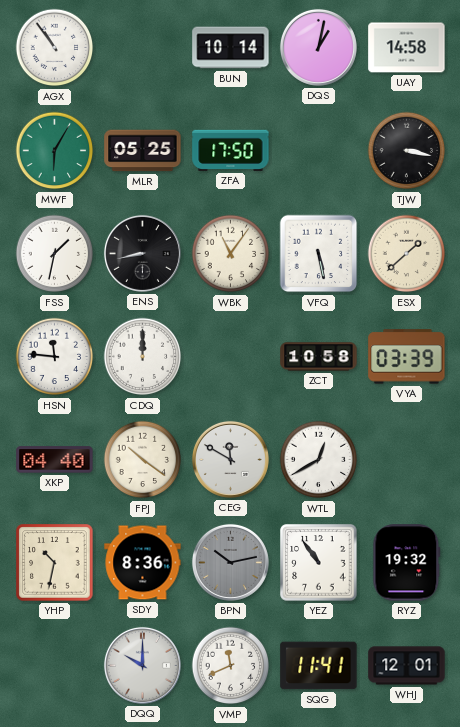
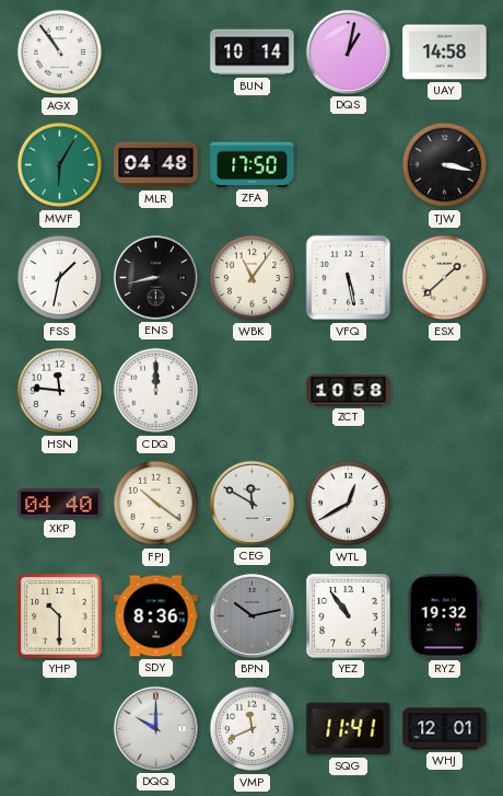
MLR: 05:25 -> 04:48 (156, 165)
VYA: 03:39 -> none (407, 357)
YHP: 10:32 -> 10:30 (60, 616)
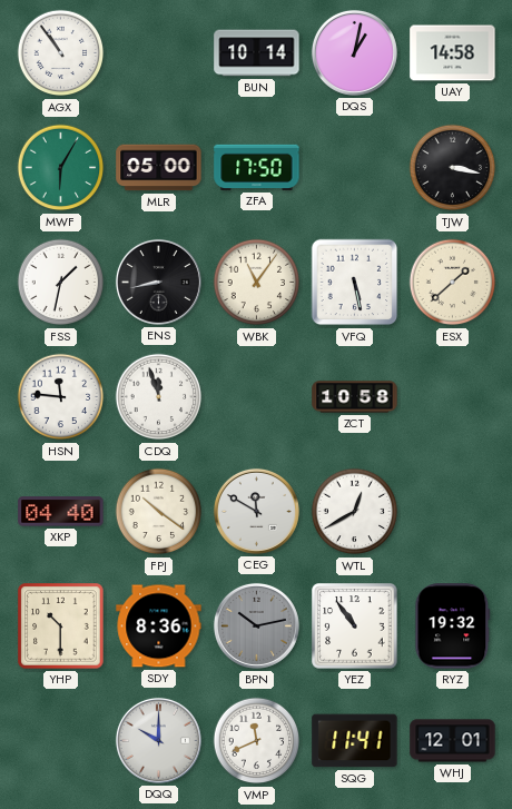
MLR: 04:48 -> 05:00 (159, 168)
CDQ: 12:00 -> 11:57 (159, 397)
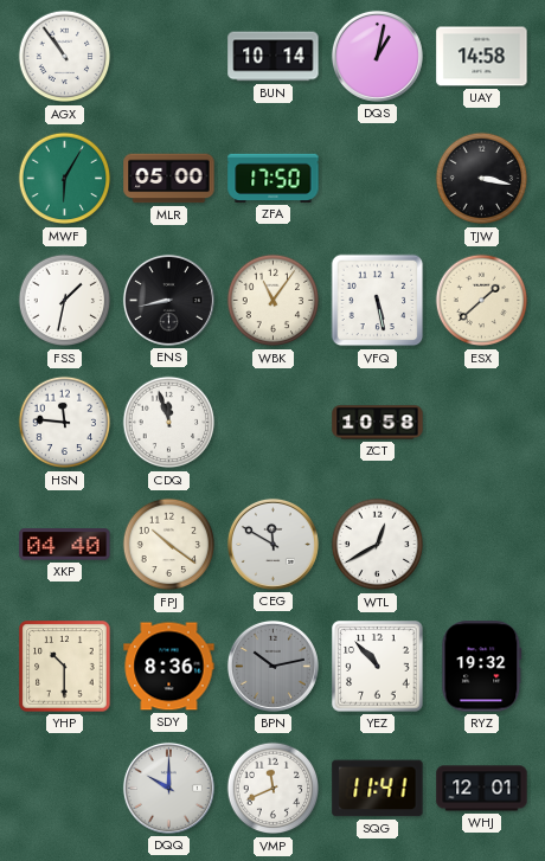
YEZ: 10:54 -> 10:53 (378, 667)
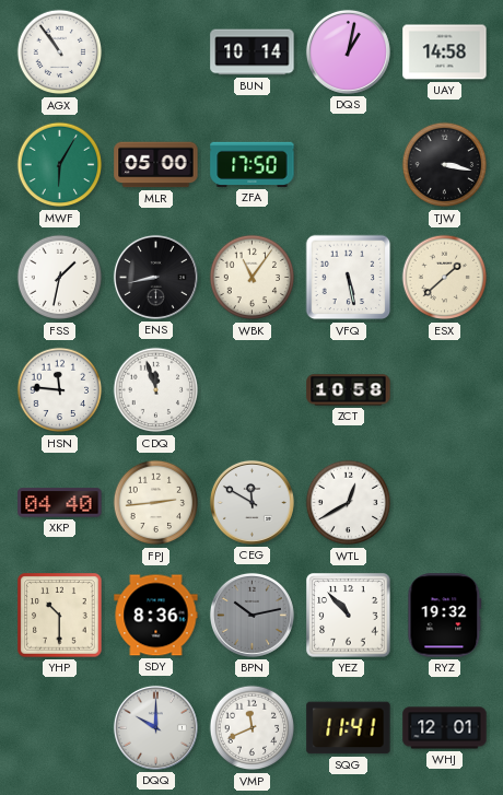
FPJ: 10:21 -> 2:44 (156, 503)
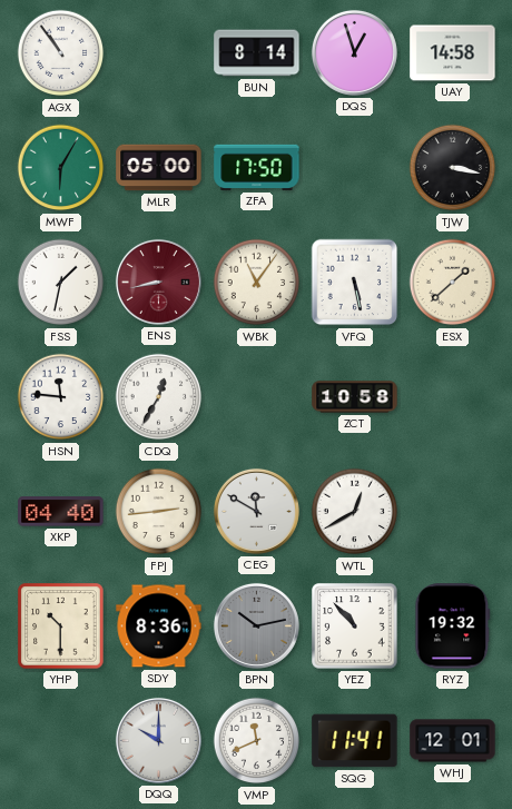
BUN: 10:14 -> 8:14 (257, 53)
DQS: 1:02 -> 12:57 (354, 52)
ENS dial: black -> burgundy (158, 282)
CDQ: 11:57 -> 12:35 (159, 397)
